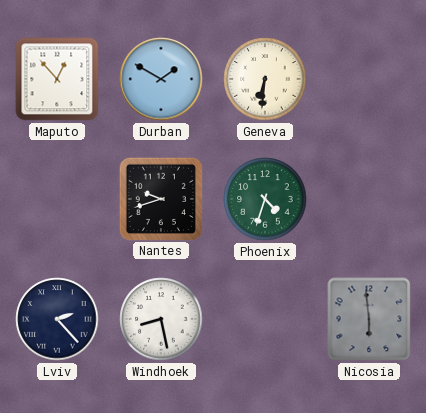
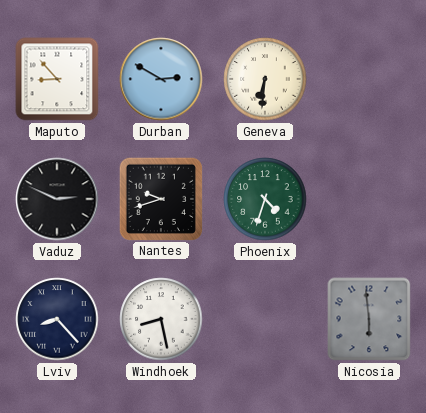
Maputo: 12:53 -> 8:53 (57, 79)
Durban: 1:50 -> 2:50 (161, 79)
Vaduz: none -> 2:49 (57, 199)
Lviv: 2:23 -> 8:23 (57, 319)
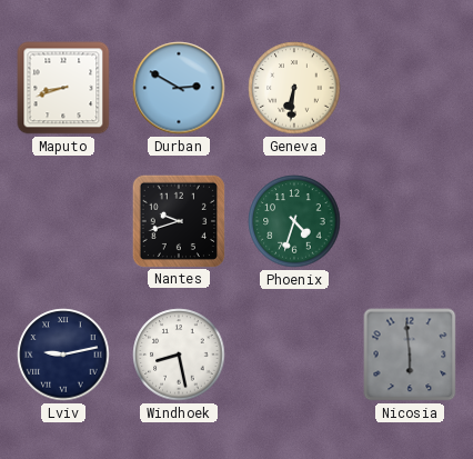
Maputo: 8:53 -> 8:42 (63, 88)
Vaduz: 2:49 -> none (57, 199)
Lviv: 8:23 -> 9:13 (63, 355)
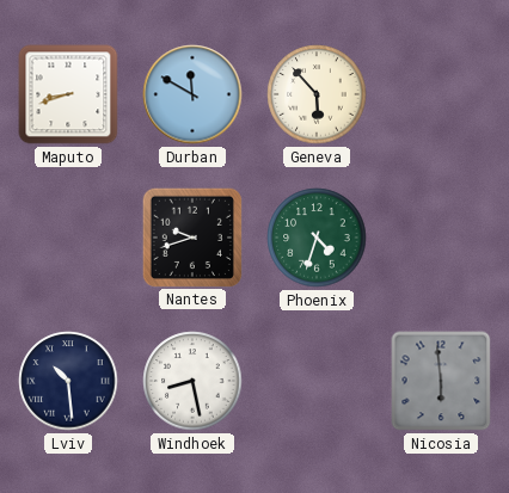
Durban: 2:50 -> 11:50 (192, 94)
Geneva: 6:31 -> 5:53 (317, 94)
Lviv: 9:13 -> 10:29 (68, 381)
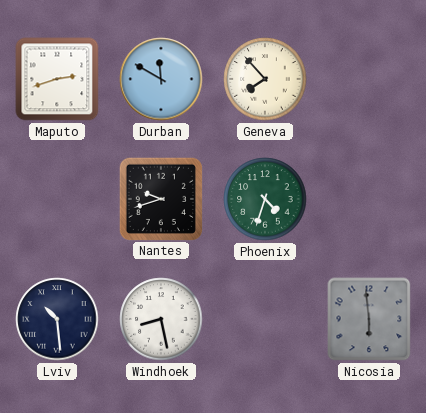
Maputo: 8:42 -> 2:42 (57, 79)
Geneva: 5:53 -> 7:53 (265, 79)
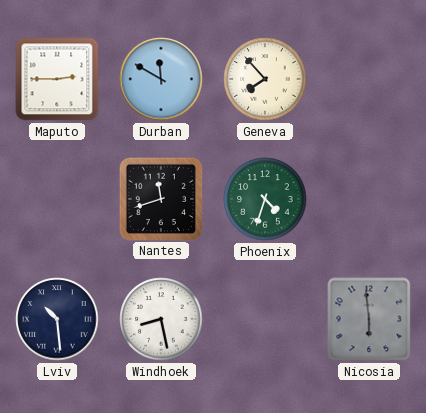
Maputo: 2:42 -> 2:45 (57, 79)
Nantes: 9:42 -> 11:42 (160, 198)
